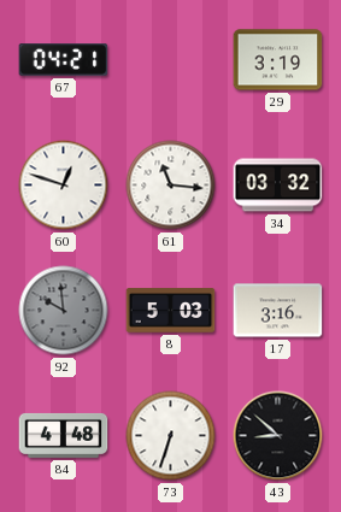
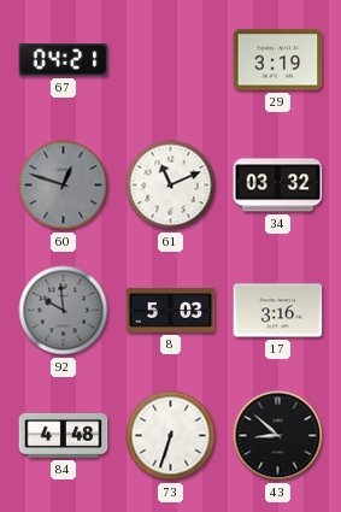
60 dial: white -> grey (64, 186)
61: 11:16 -> 11:11 (171, 186)
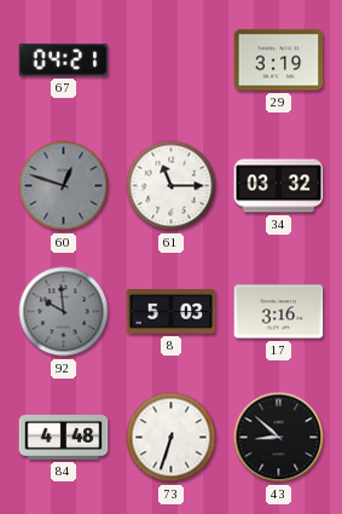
61: 11:11 -> 11:15 (172, 186)
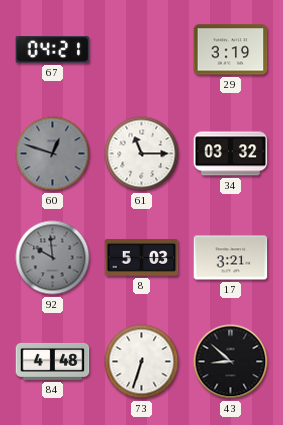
17: 3:16 -> 3:21 (231, 258)
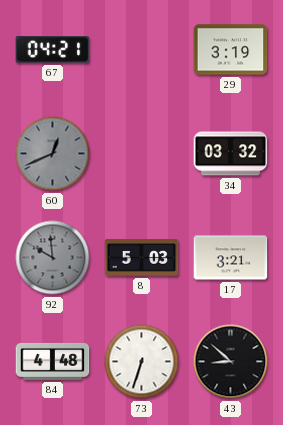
60: 12:48 -> 12:41 (53, 154)
61: 11:15 -> none (142, 154)
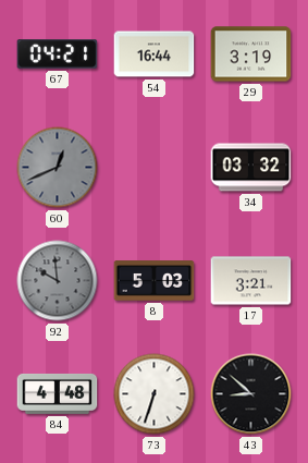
54: none -> 16:44 (155, 54)
